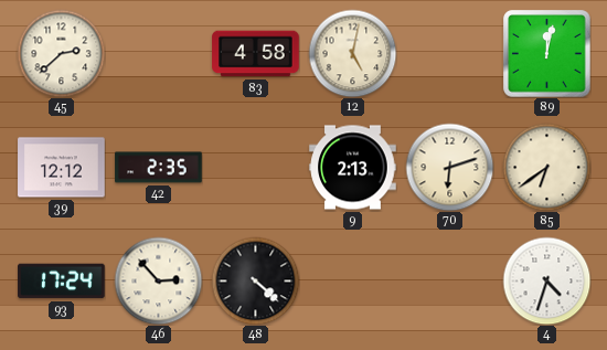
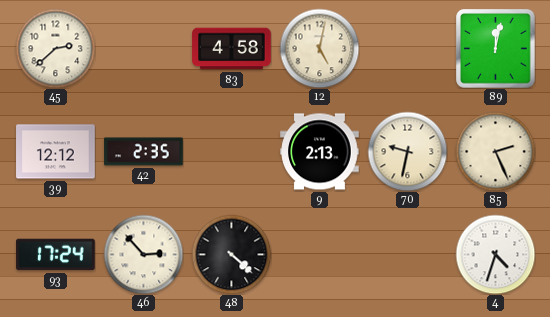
70: 6:12 -> 9:32 (407, 151)
85: 6:39 -> 2:26 (495, 151)
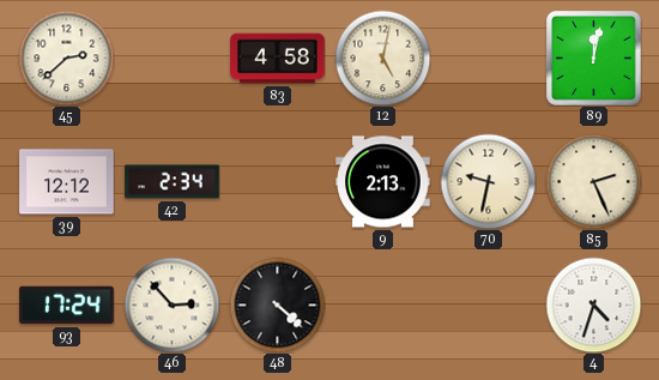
42: 2:35 -> 2:34 (173, 182)
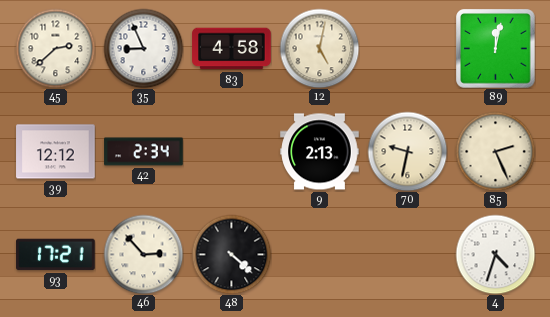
35: none -> 8:56 (143, 48)
93: 17:24 -> 17:21 (56, 255)
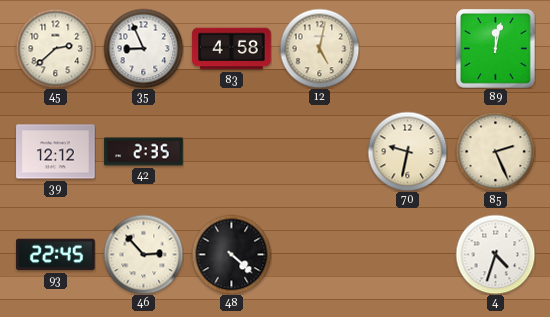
42: 2:34 -> 2:35 (144, 152)
9: 2:13 -> none (320, 152)
93: 17:21 -> 22:45 (56, 255)
